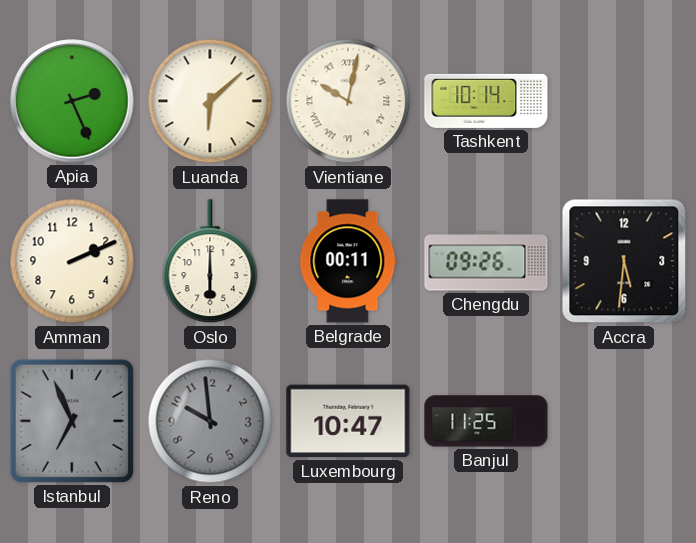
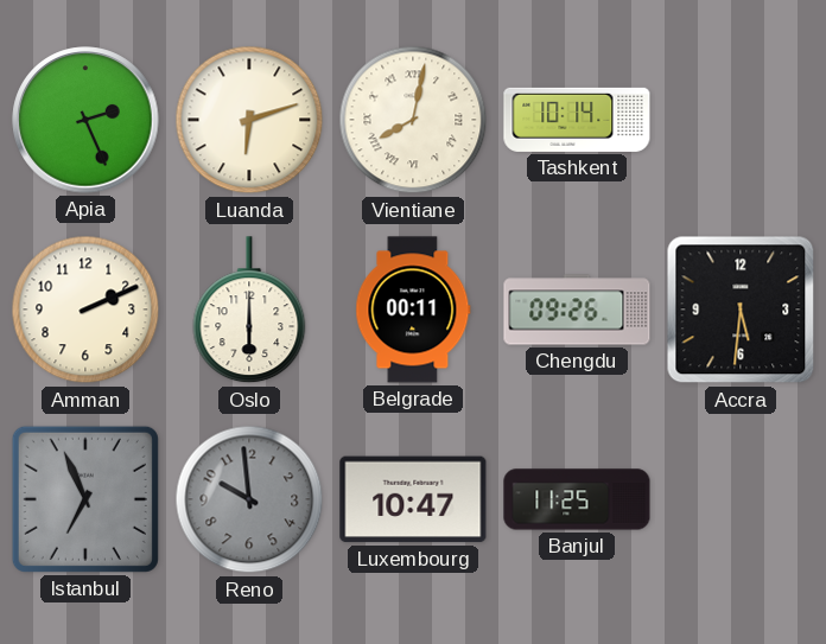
Luanda: 6:08 -> 6:12 (249, 120)
Vientiane: 10:02 -> 8:02 (413, 120)
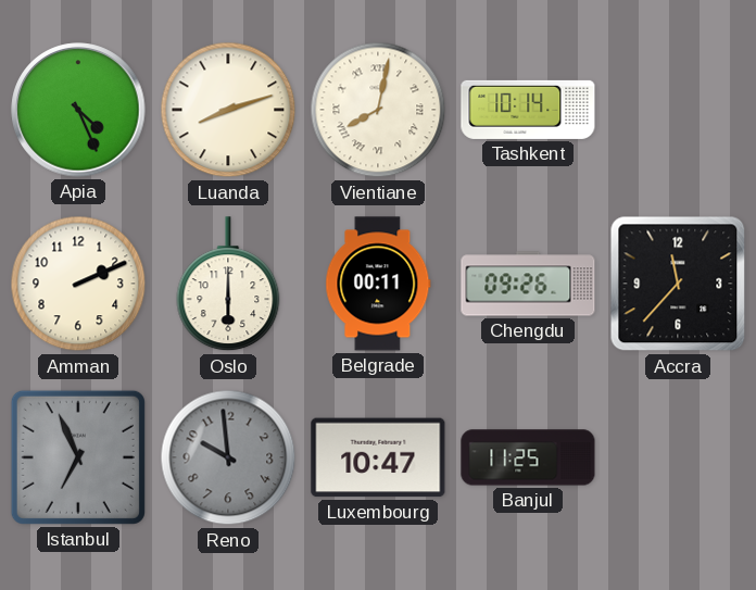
Apia: 2:26 -> 4:26 (78, 110)
Luanda: 6:12 -> 8:12 (228, 110)
Accra: 5:31 -> 11:37 (678, 284)
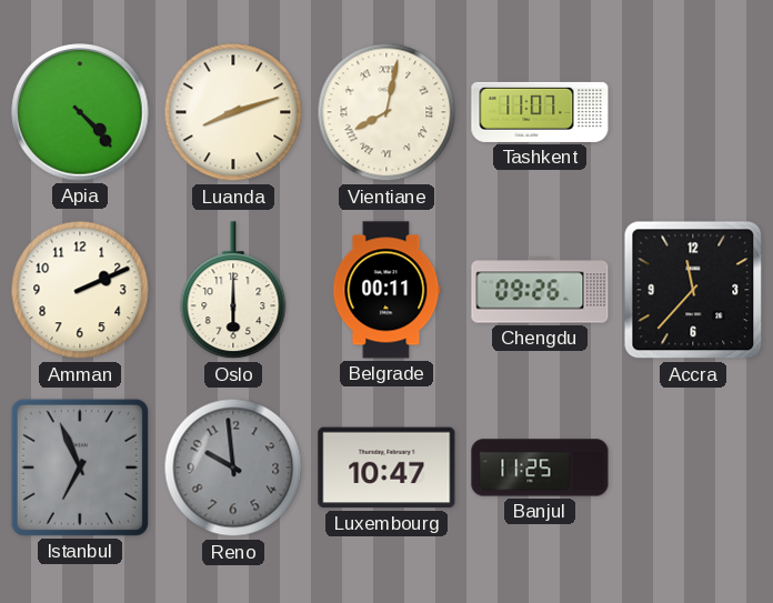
Apia: 4:26 -> 4:23 (80, 112)
Tashkent: 10:14 -> 11:07 (540, 112)
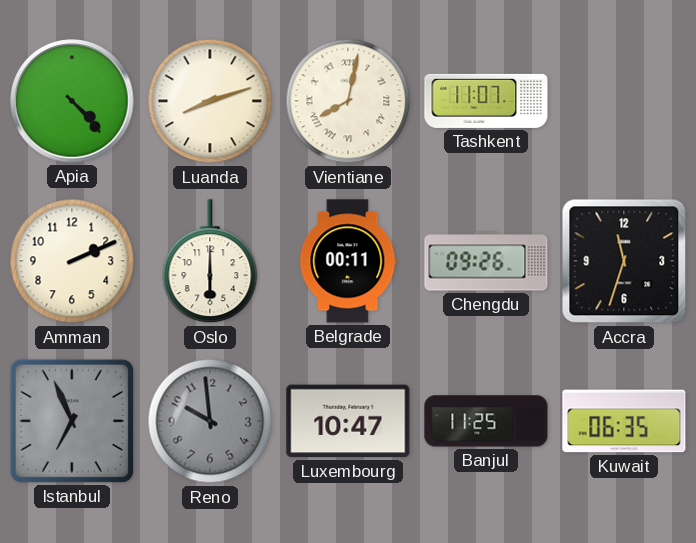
Accra: 11:37 -> 11:33 (624, 261)
Kuwait: none -> 06:35 (624, 421)
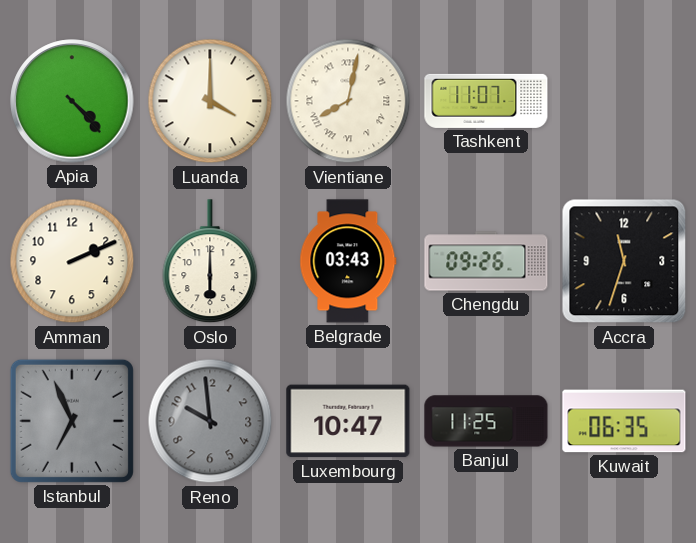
Luanda: 8:12 -> 4:00 (210, 101)
Belgrade: 00:11 -> 03:43 (348, 261)
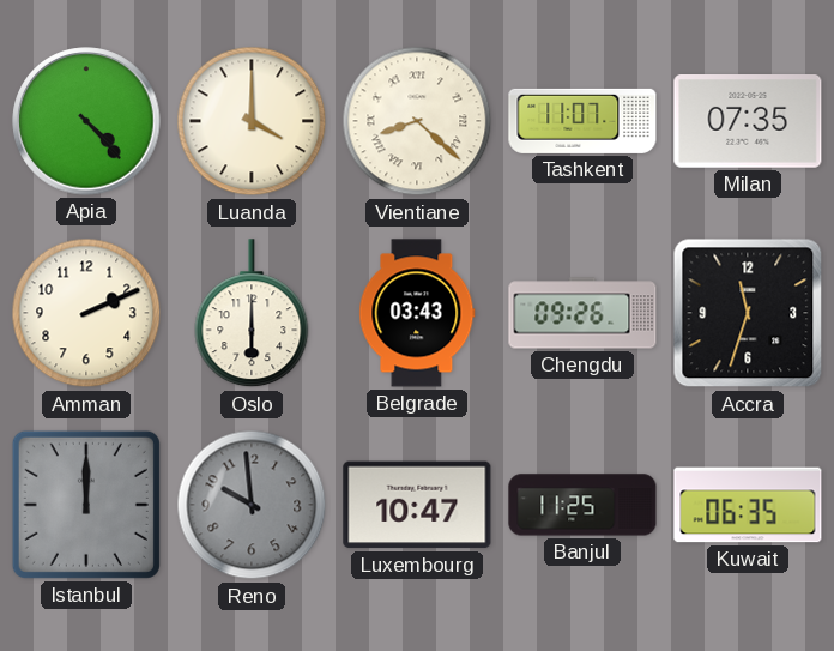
Vientiane: 8:02 -> 8:22 (417, 121)
Milan: none -> 07:35 (748, 122)
Istanbul: 6:56 -> 12:00 (86, 505)
